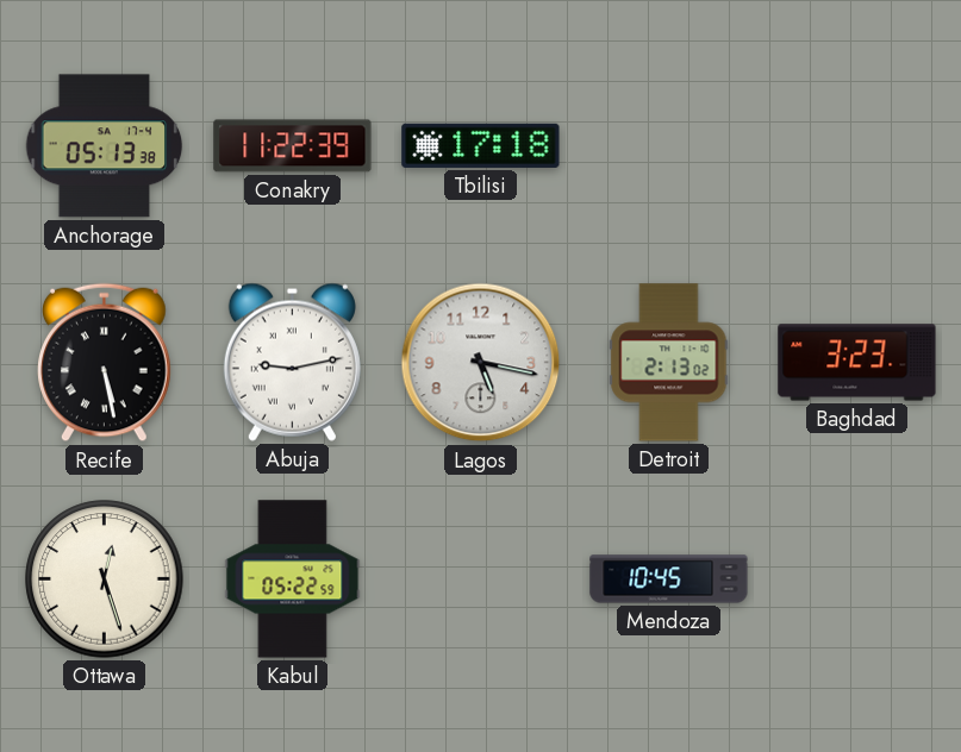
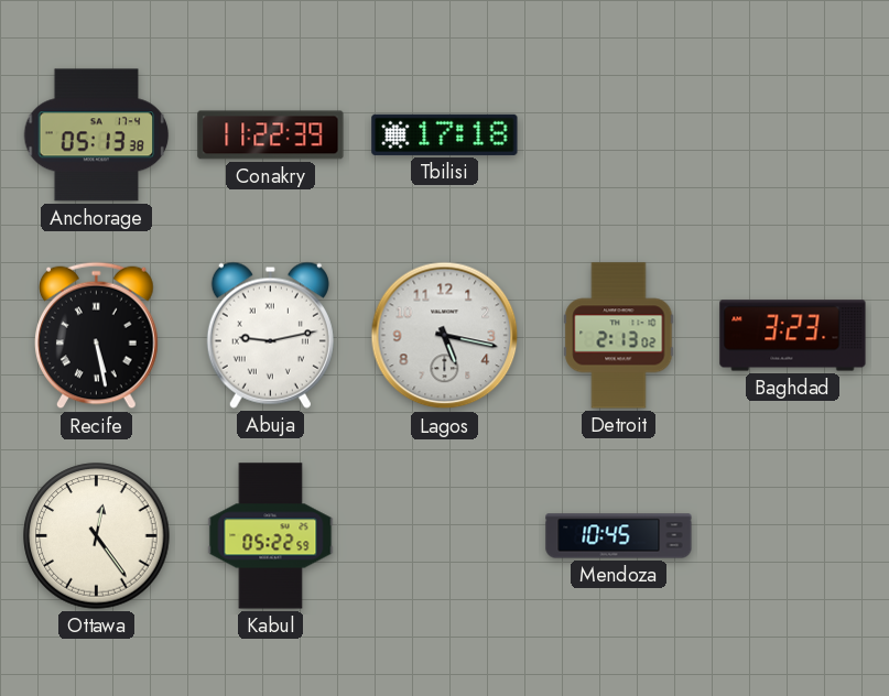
Ottawa: 12:27 -> 12:24 (97, 536)
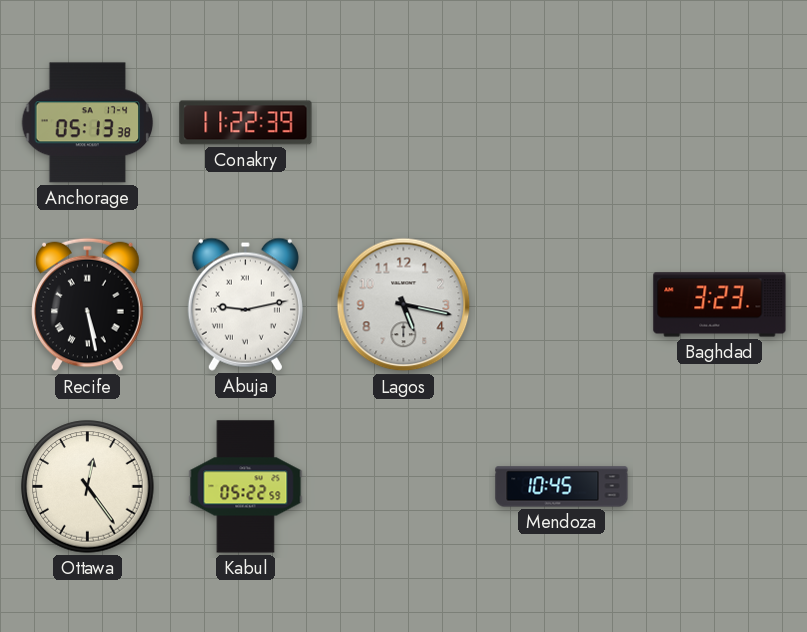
Tbilisi: 17:18 -> none (445, 134)
Detroit: 2:13 -> none (619, 336)
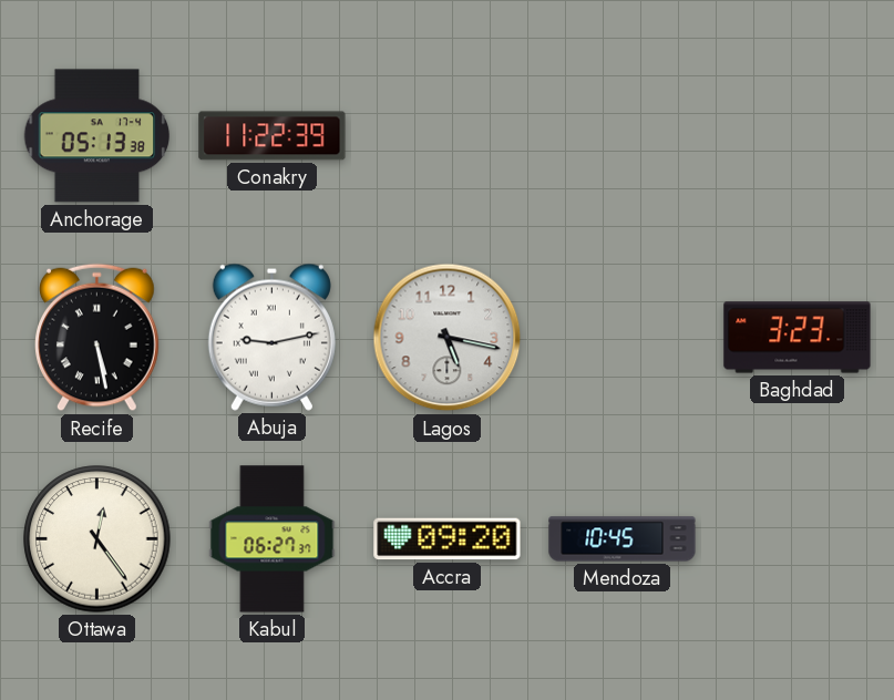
Kabul: 05:22 -> 06:27 (273, 539)
Accra: none -> 09:20 (448, 539)
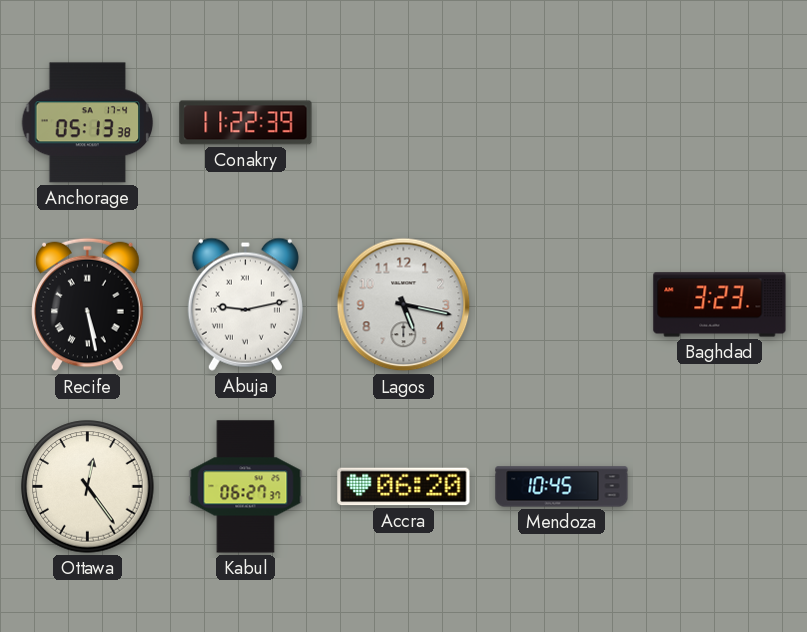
Accra: 09:20 -> 06:20 (404, 487)
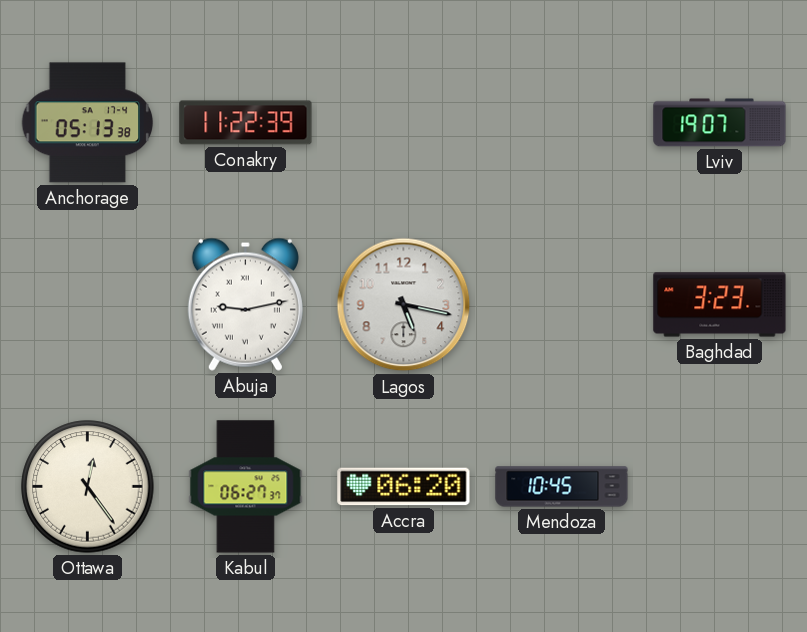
Lviv: none -> 19:07 (720, 123)
Recife: 5:28 -> none (88, 305)
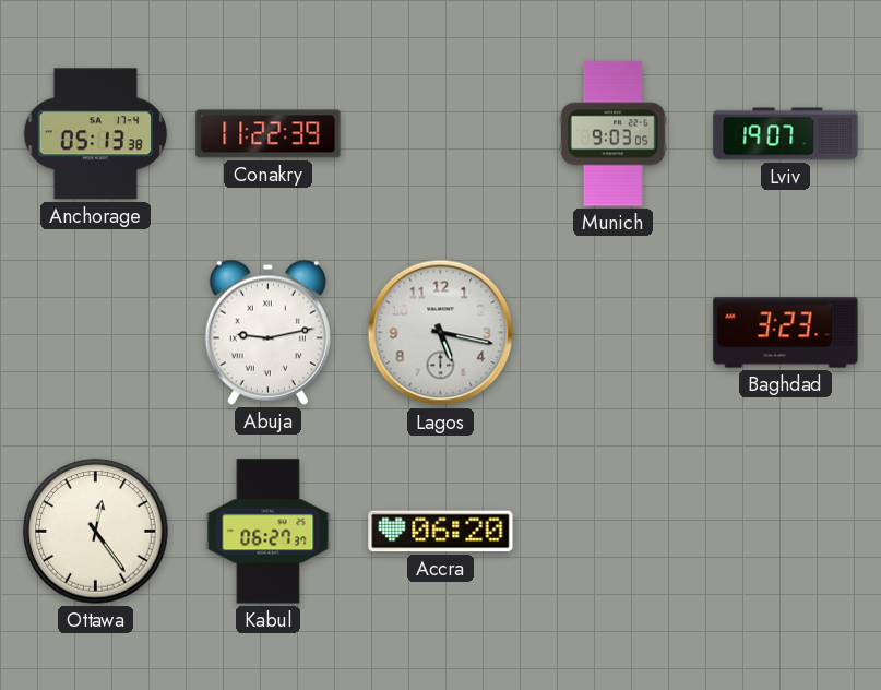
Munich: none -> 9:03 (612, 134)
Mendoza: 10:45 -> none (562, 487)
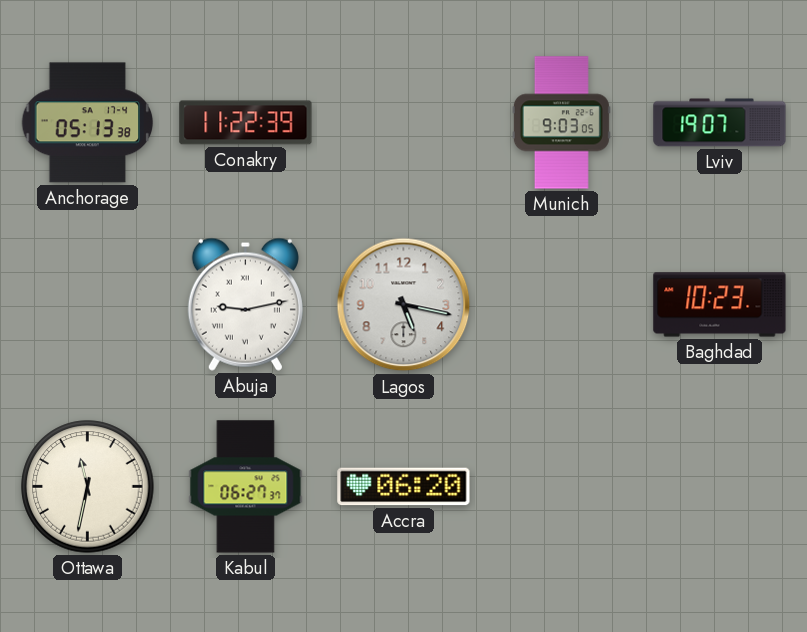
Baghdad: 3:23 -> 10:23 (720, 305)
Ottawa: 12:24 -> 11:32 (88, 487)
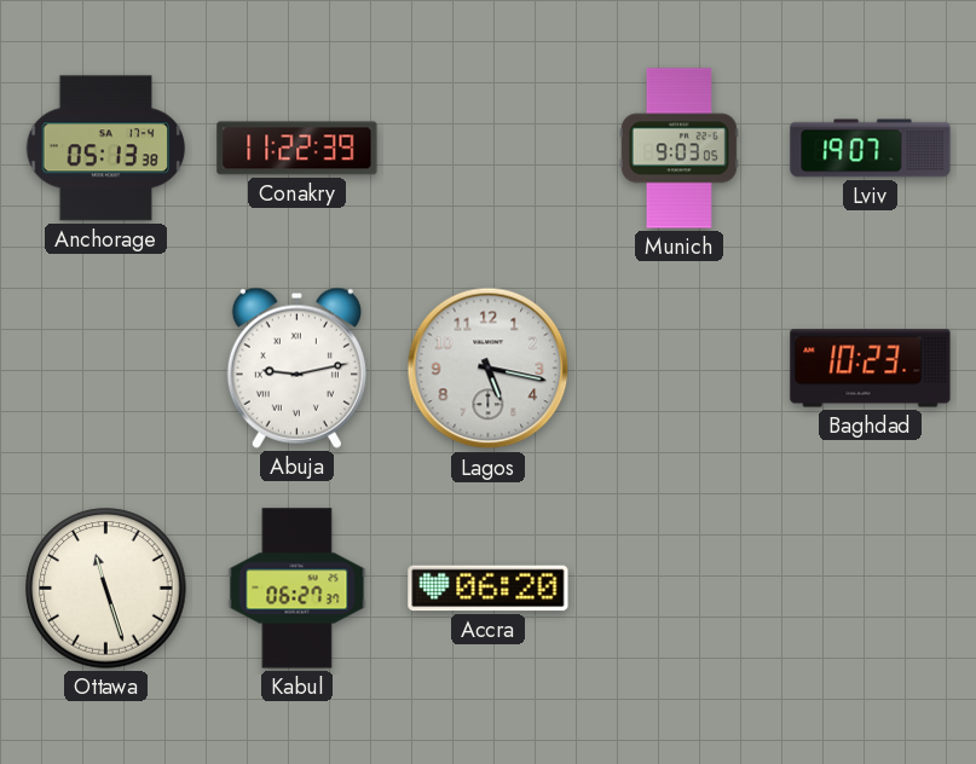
Ottawa: 11:32 -> 11:27 (106, 589)
